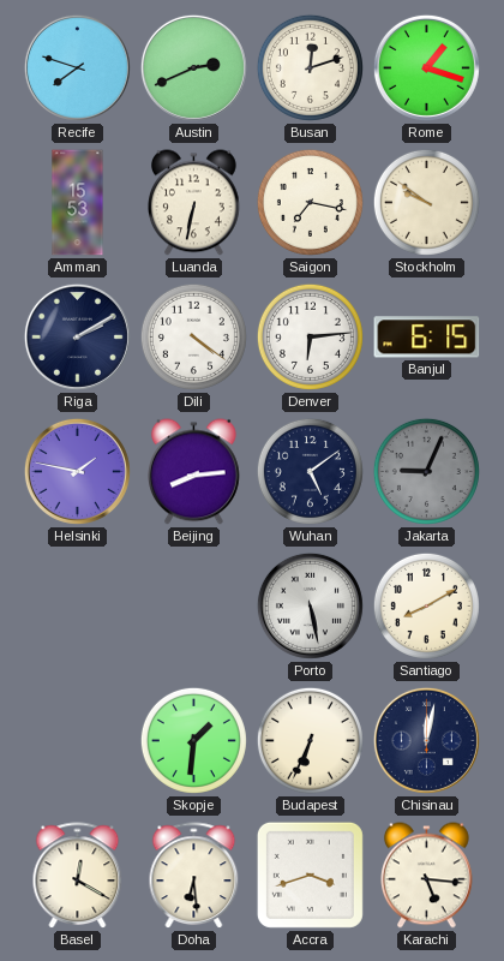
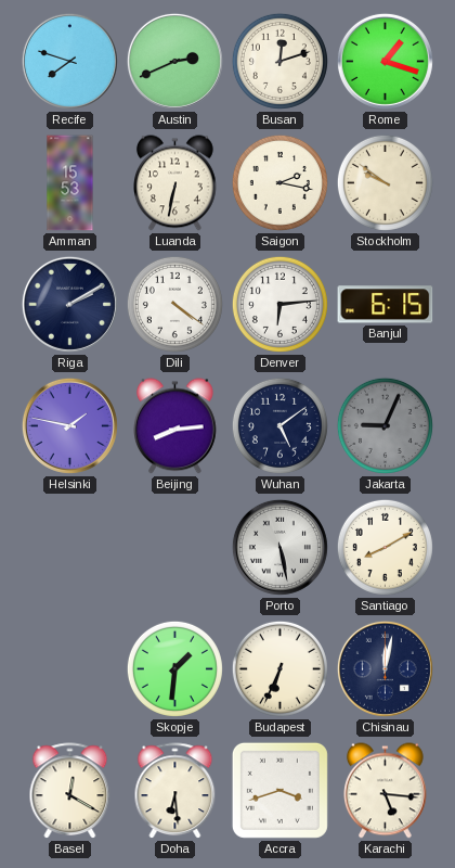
Saigon: 7:17 -> 2:17 (279, 182)
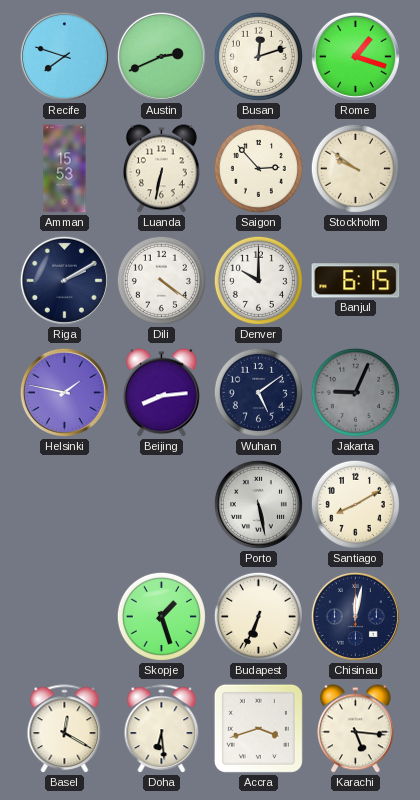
Saigon: 2:17 -> 2:53 (258, 168)
Denver: 6:14 -> 10:00 (258, 280)
Skopje: 1:31 -> 1:27 (161, 616)
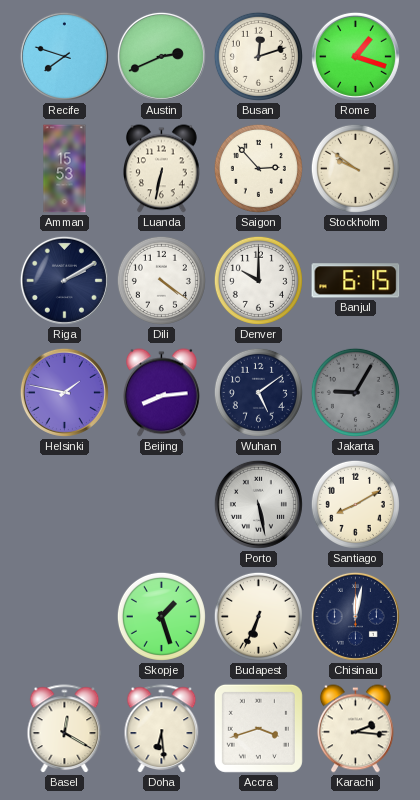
Jakarta: 9:04 -> 9:05 (355, 392)
Karachi: 5:16 -> 2:16 (356, 729)
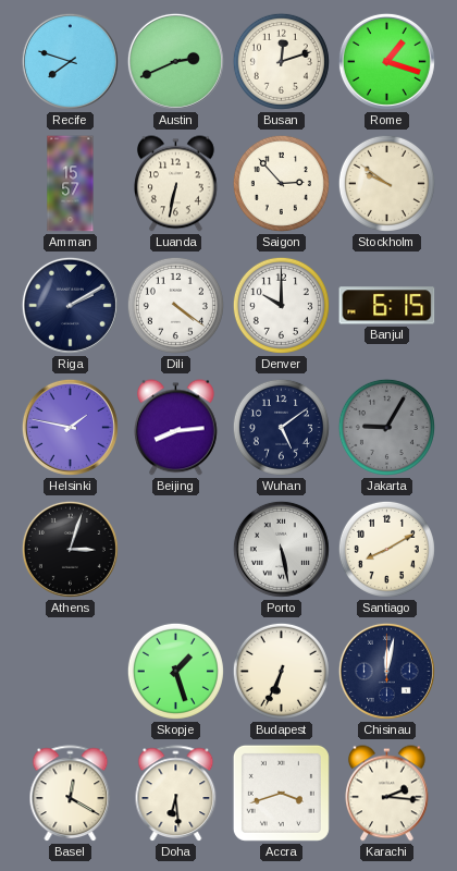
Amman: 15:53 -> 15:57 (71, 184)
Athens: none -> 3:03 (70, 549)
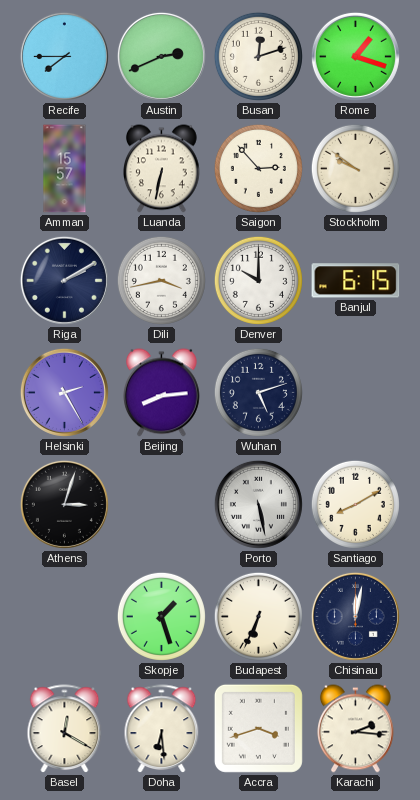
Recife: 7:48 -> 7:45 (64, 56)
Dili: 4:21 -> 3:43 (161, 280)
Helsinki: 1:47 -> 2:25 (64, 392)
Wuhan: 5:09 -> 5:12 (258, 392)
Jakarta: 9:05 -> none (386, 427)
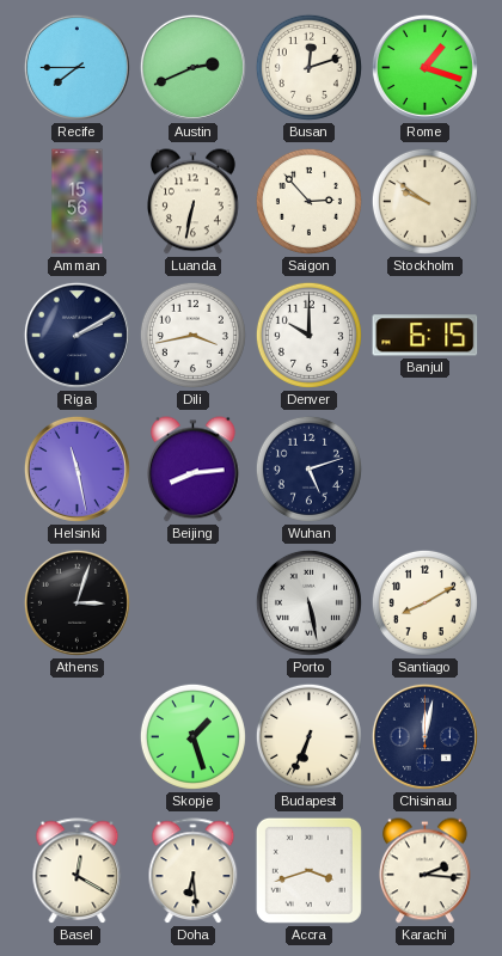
Amman: 15:57 -> 15:56 (78, 202)
Helsinki: 2:25 -> 11:28 (76, 468)
